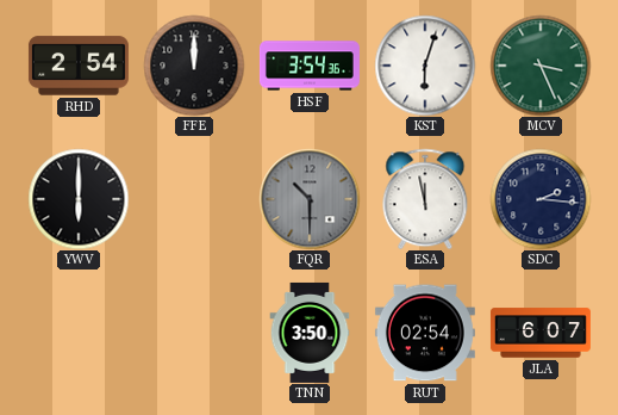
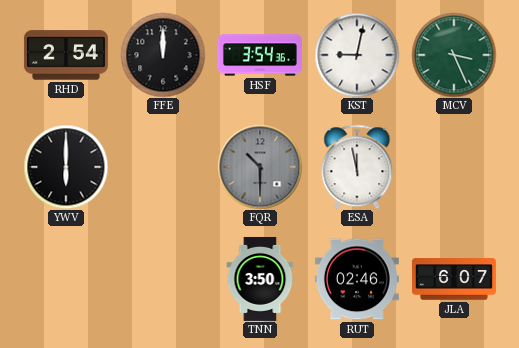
KST: 6:03 -> 9:02 (357, 55)
SDC: 2:16 -> none (541, 199)
RUT: 02:54 -> 02:46 (357, 279)
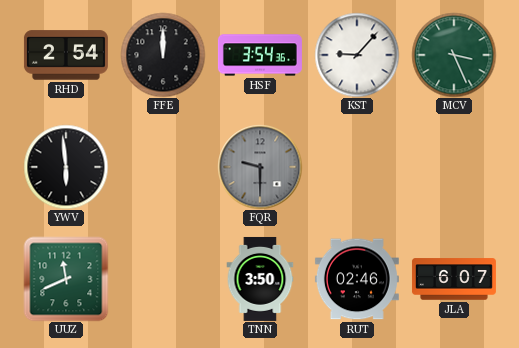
KST: 9:02 -> 9:07 (357, 55)
YWV: 6:00 -> 5:59 (66, 167)
FQR: 10:30 -> 9:30 (260, 167)
ESA: 11:58 -> none (357, 167)
UUZ: none -> 11:41 (66, 279)
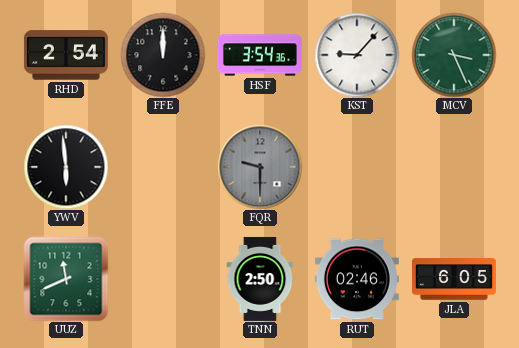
TNN: 3:50 -> 2:50 (260, 279)
JLA: 6:07 -> 6:05 (454, 279)
